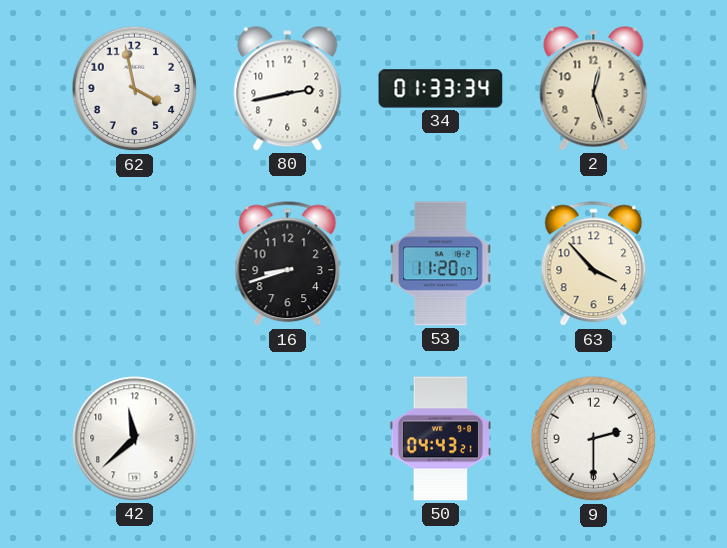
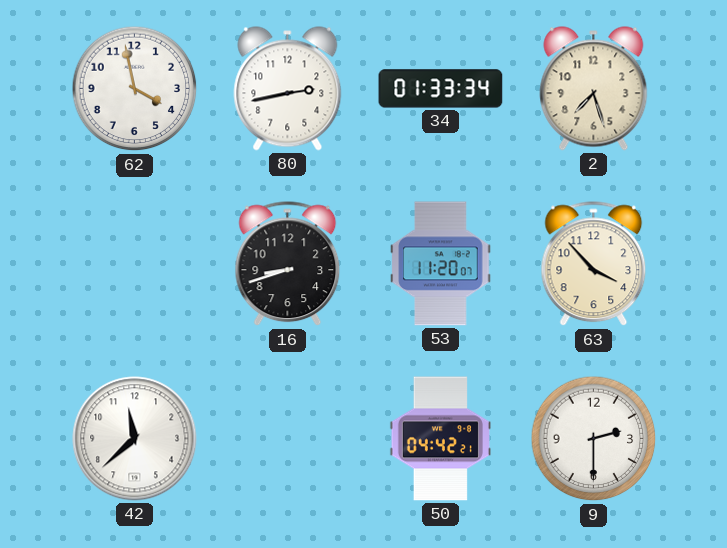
2: 12:27 -> 7:27 (594, 89)
50: 04:43 -> 04:42 (440, 439)
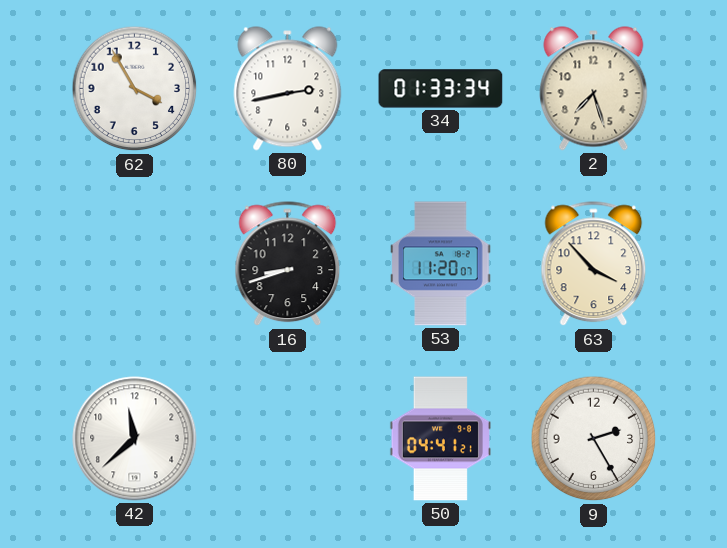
62: 3:58 -> 3:55 (135, 89)
50: 04:42 -> 04:41 (440, 439)
9: 2:30 -> 2:25 (594, 439)
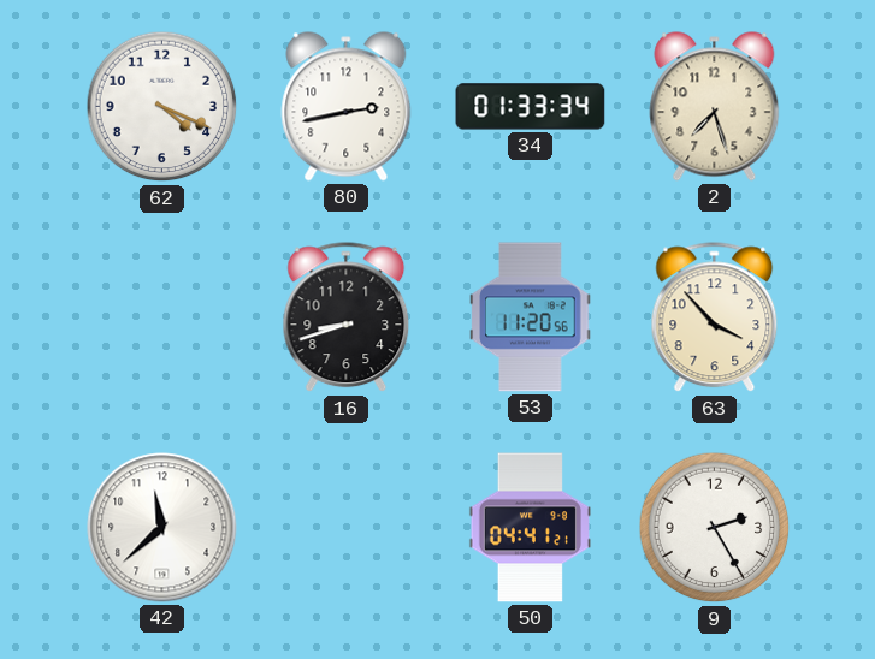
62: 3:55 -> 4:19 (162, 107)
53: 11:20:07 -> 11:20:56 (531, 317)
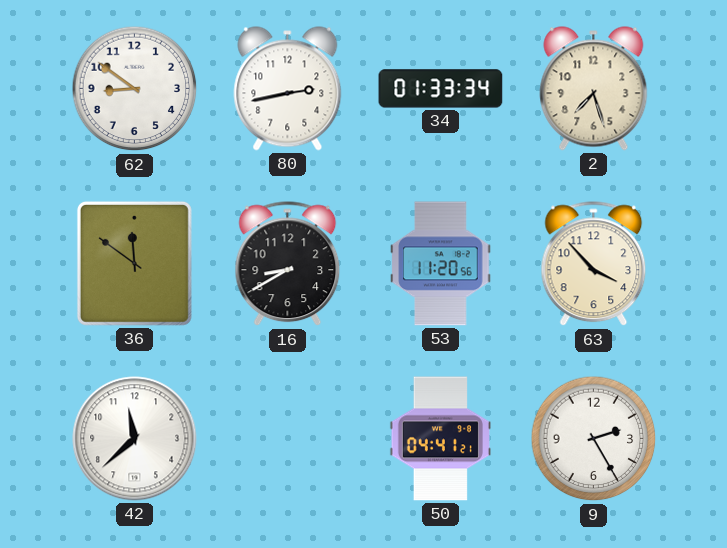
62: 4:19 -> 8:51 (135, 89)
36: none -> 11:51 (134, 263)
16: 8:42 -> 8:40 (288, 264)
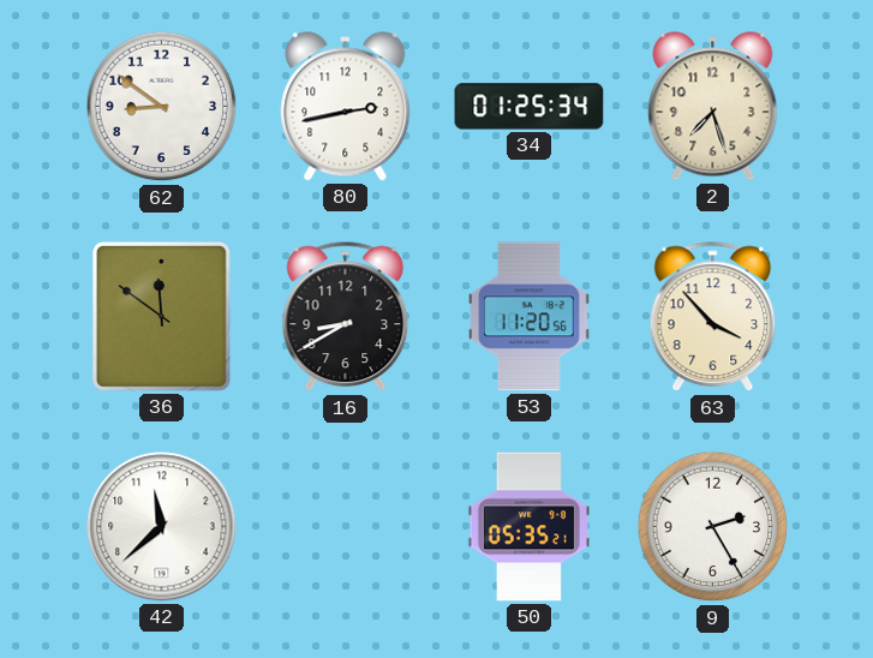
34: 01:33 -> 01:25 (530, 107)
50: 04:41 -> 05:35 (528, 527)
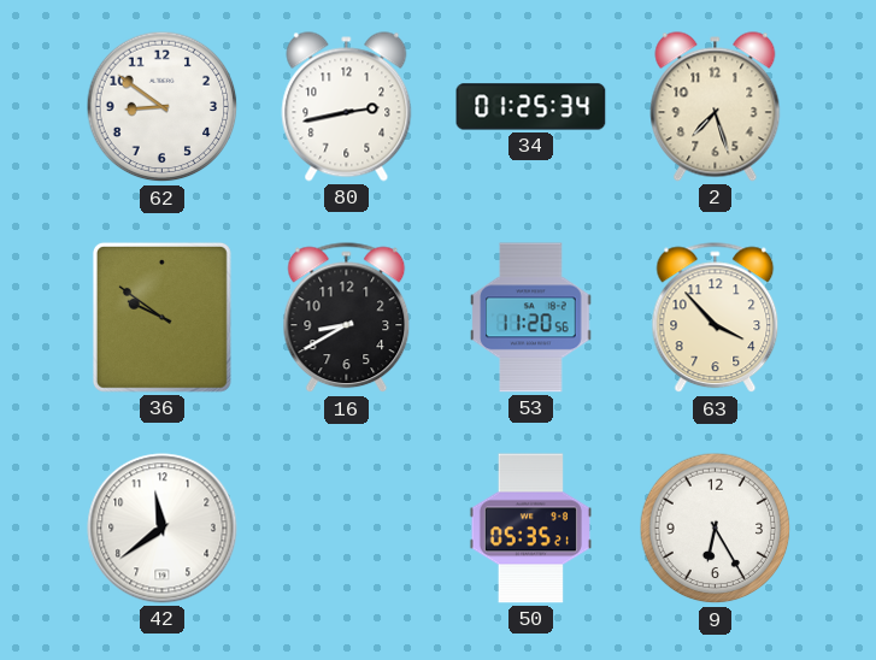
36: 11:51 -> 9:51 (161, 317)
42: 11:38 -> 11:39 (163, 529)
9: 2:25 -> 6:25 (716, 529)
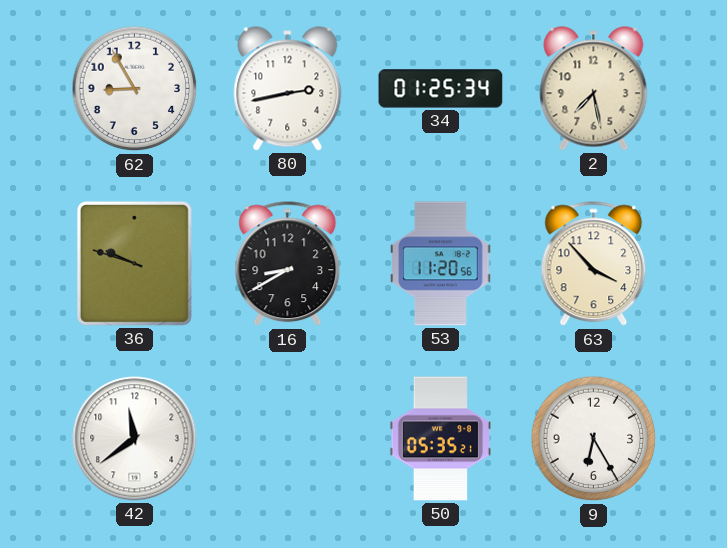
62: 8:51 -> 8:55 (135, 89)
2: 7:27 -> 7:28 (594, 89)
36: 9:51 -> 9:48 (134, 263)
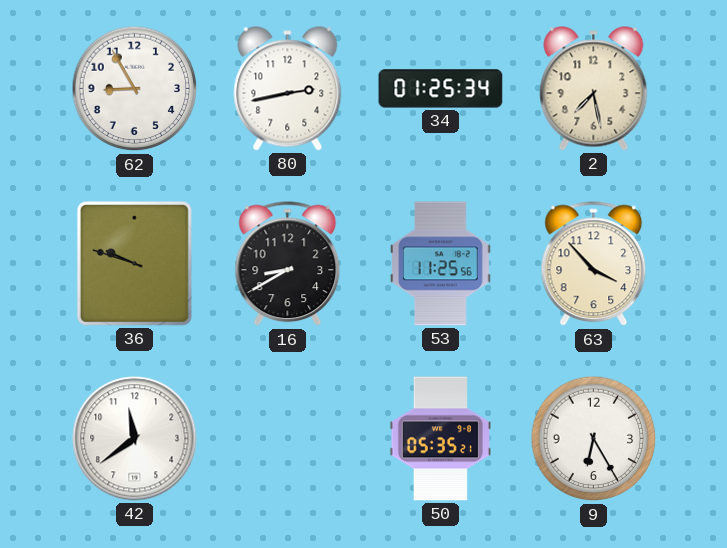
53: 11:20 -> 11:25 (441, 264)
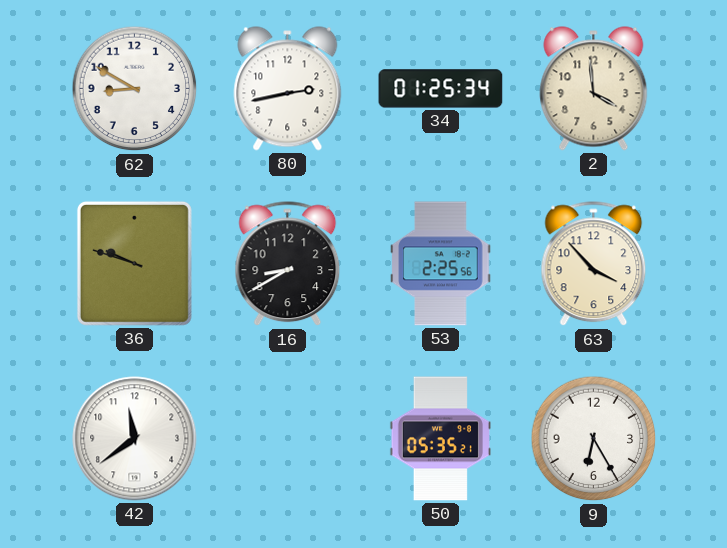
62: 8:55 -> 8:50 (135, 89)
2: 7:28 -> 3:59 (594, 89)
53: 11:25 -> 2:25 (441, 264)
